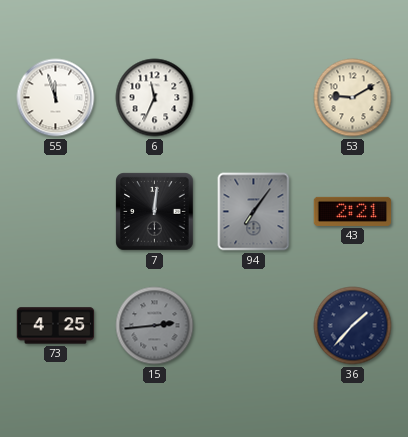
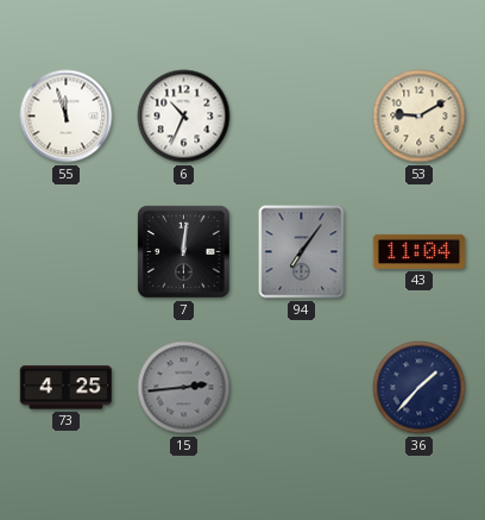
6: 11:34 -> 10:34 (184, 117)
43: 2:21 -> 11:04 (420, 251)
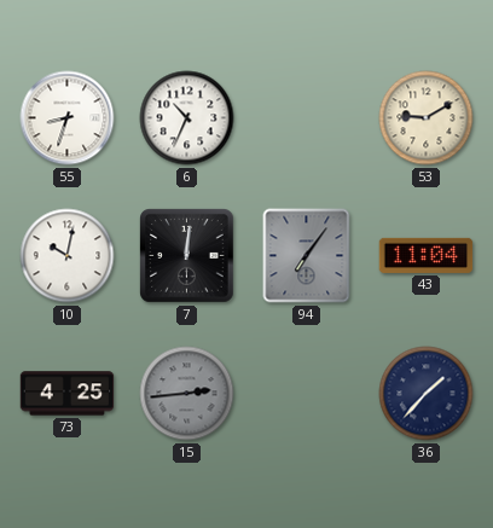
55: 11:57 -> 8:33 (68, 118)
10: none -> 10:02 (68, 256)
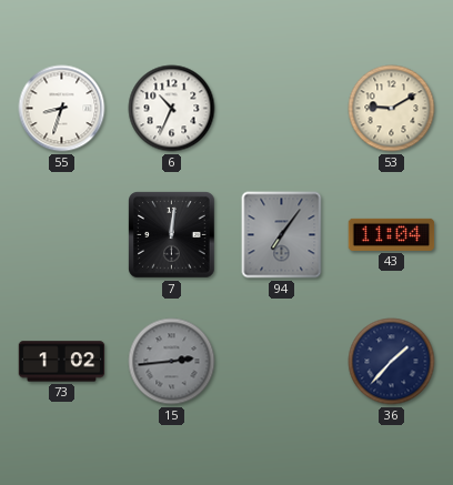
10: 10:02 -> none (68, 256)
73: 4:25 -> 1:02 (62, 362)
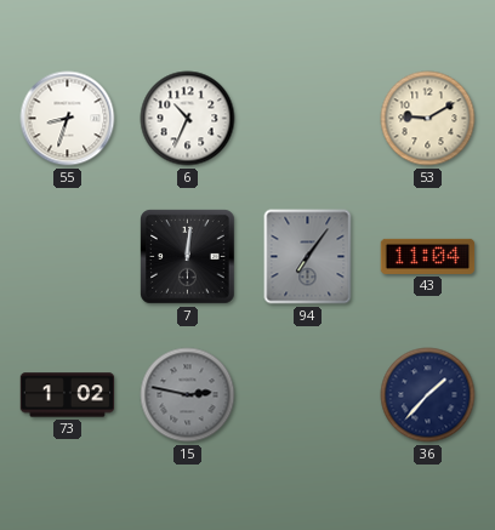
15: 2:44 -> 2:47 (188, 395)
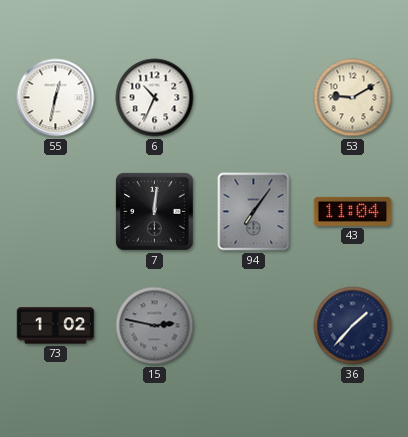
55: 8:33 -> 12:32 (56, 98)
